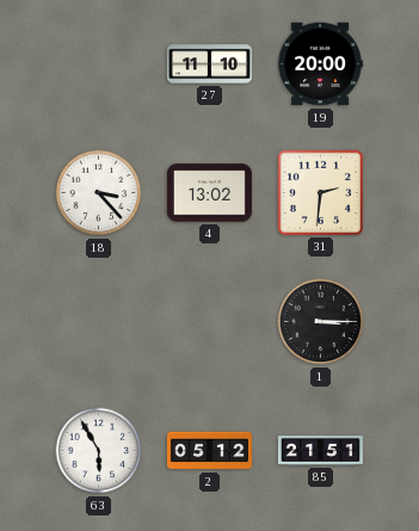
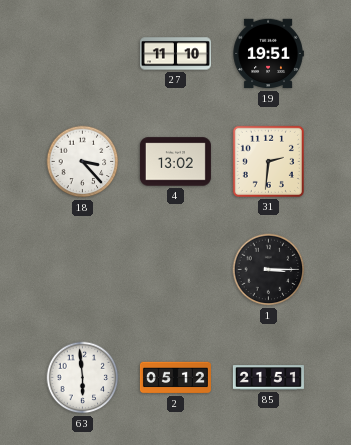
19: 20:00 -> 19:51 (268, 54)
63: 5:55 -> 5:59 (83, 378)
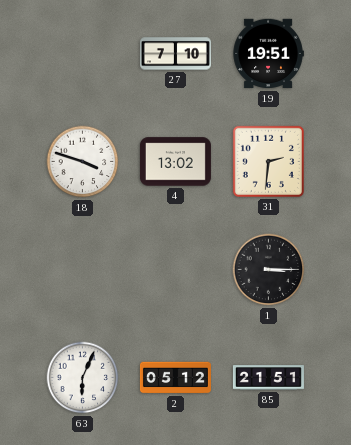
27: 11:10 -> 7:10 (175, 54)
18: 3:23 -> 3:48 (83, 162)
63: 5:59 -> 6:04 (83, 378)
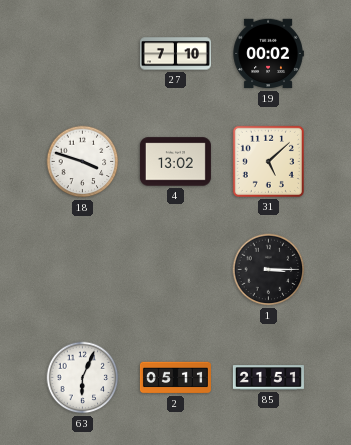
19: 19:51 -> 00:02 (268, 54)
31: 2:31 -> 5:08 (268, 161)
2: 05:12 -> 05:11 (175, 378)
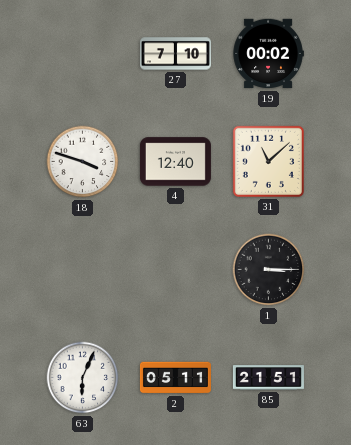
4: 13:02 -> 12:40 (175, 162)
31: 5:08 -> 11:08 (268, 161)
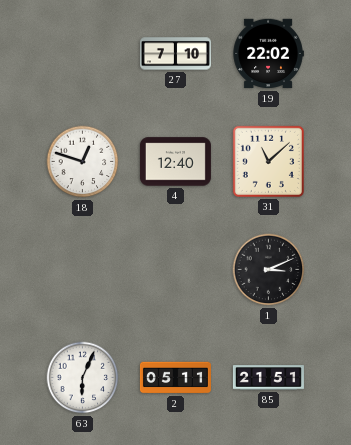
19: 00:02 -> 22:02 (268, 54)
18: 3:48 -> 12:48 (83, 162)
1: 3:15 -> 3:11 (269, 270)
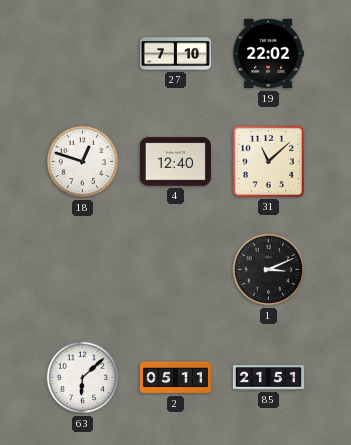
63: 6:04 -> 6:08 (83, 378)
